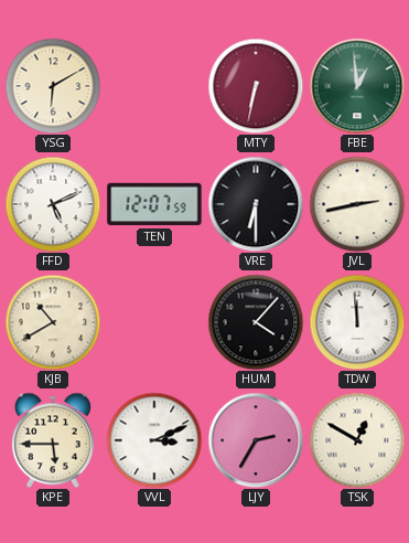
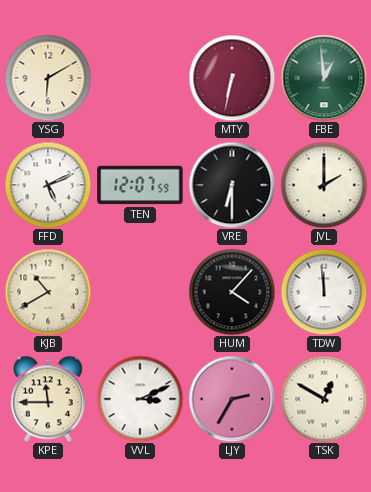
JVL: 2:43 -> 2:00 (324, 185)
KPE: 5:45 -> 11:45 (48, 399)
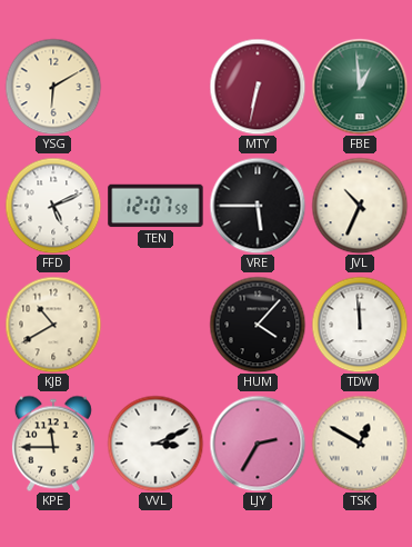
VRE: 6:30 -> 5:45 (258, 206)
JVL: 2:00 -> 10:34 (360, 206)
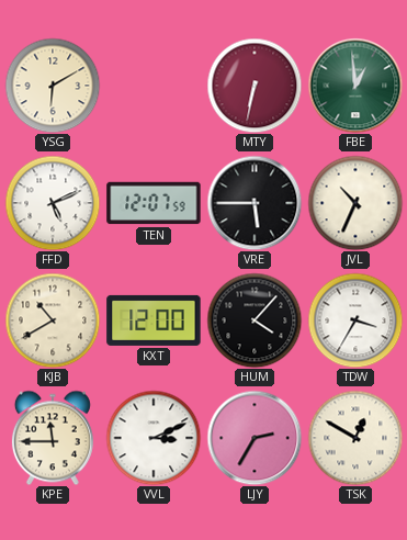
KXT: none -> 12:00 (154, 320)
TDW: 11:59 -> 3:35 (355, 320)
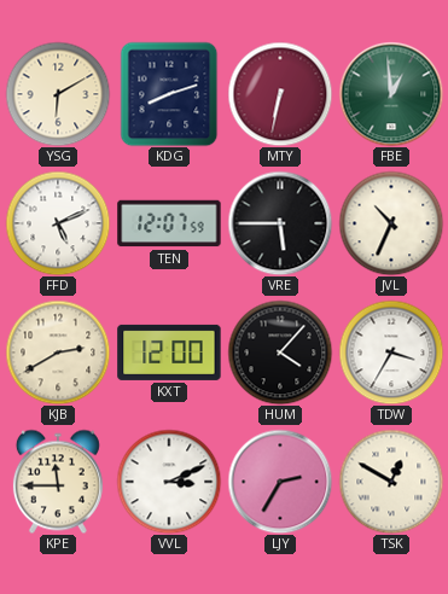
KDG: none -> 8:12 (169, 94)
KJB: 10:40 -> 2:40 (58, 353)
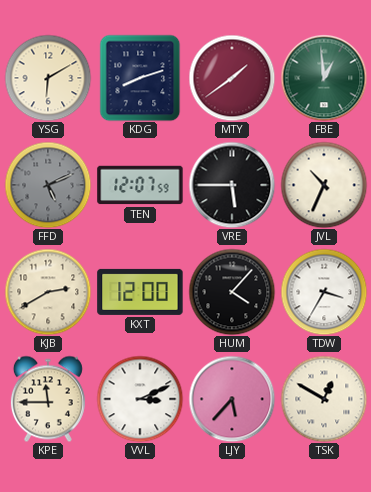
MTY: 6:32 -> 1:39 (232, 78)
FFD dial: white -> grey (48, 185)
LJY: 2:35 -> 5:37 (232, 399)
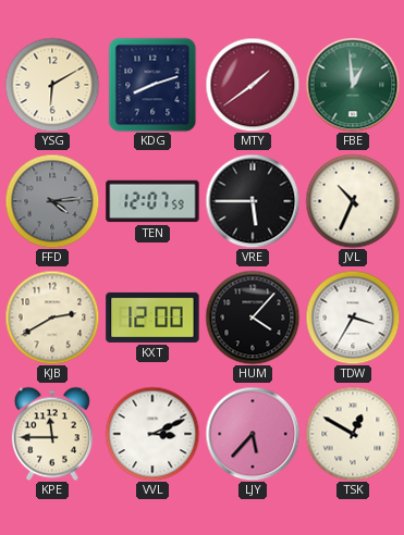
FFD: 5:11 -> 4:14 (52, 201)
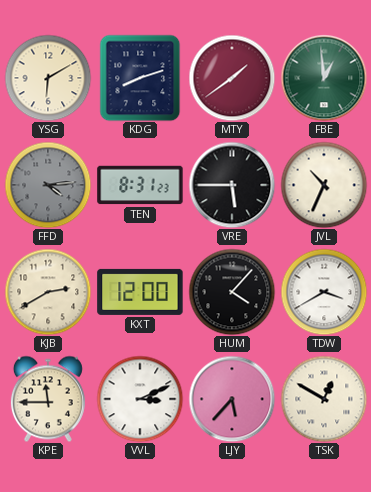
TEN: 12:07 -> 8:31 (140, 185)
TDW: 3:35 -> 3:40 (324, 292)
